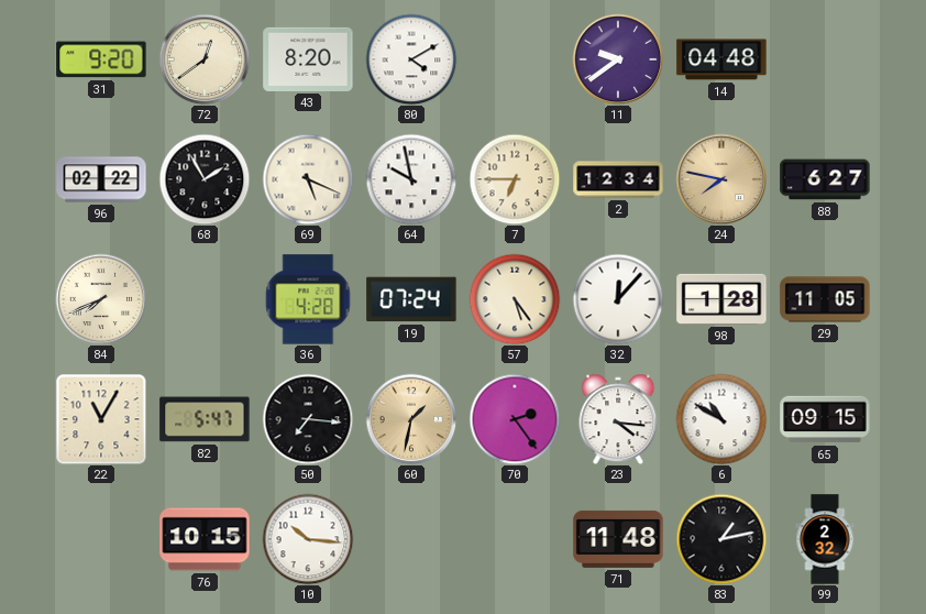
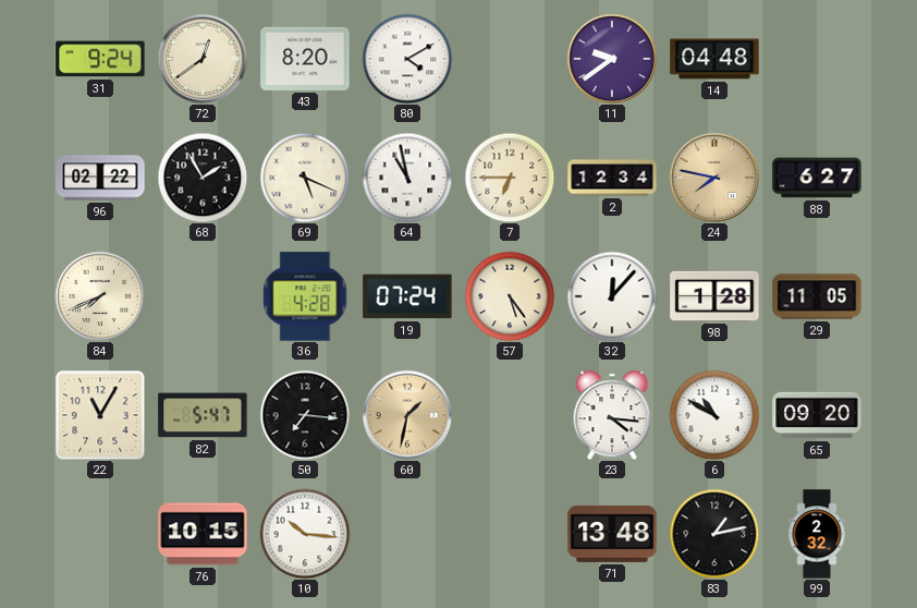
31: 9:20 -> 9:24 (100, 59)
64: 9:58 -> 10:58 (407, 178)
70: 2:24 -> none (515, 419)
65: 09:15 -> 09:20 (817, 415)
71: 11:48 -> 13:48 (612, 534)
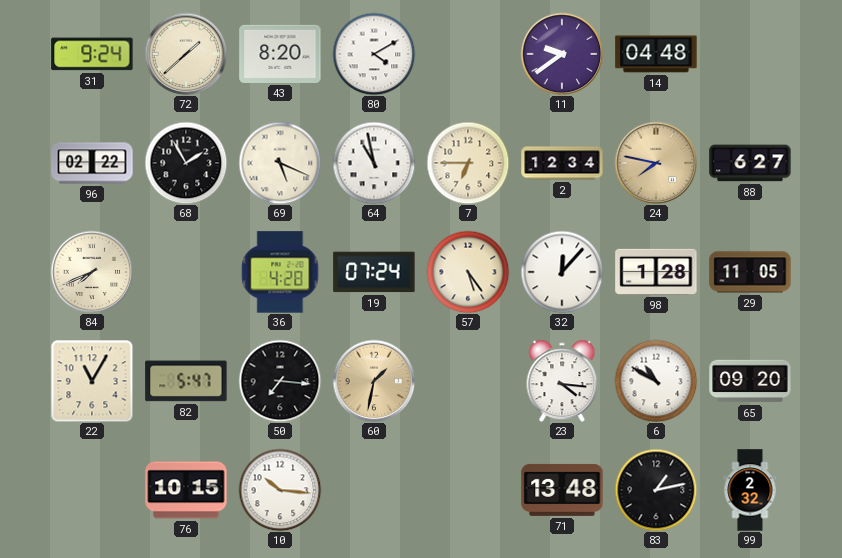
72: 12:39 -> 1:38 (186, 54)
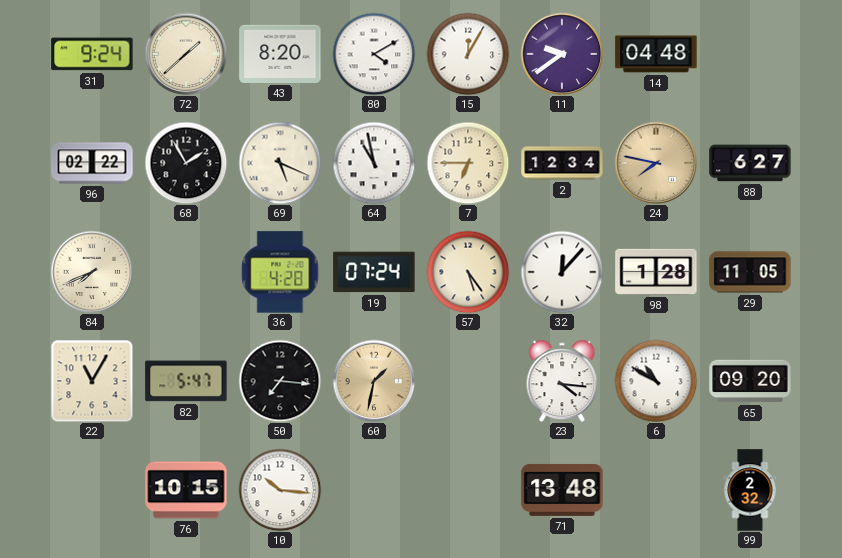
15: none -> 12:05 (468, 54)
83: 1:13 -> none (656, 490)
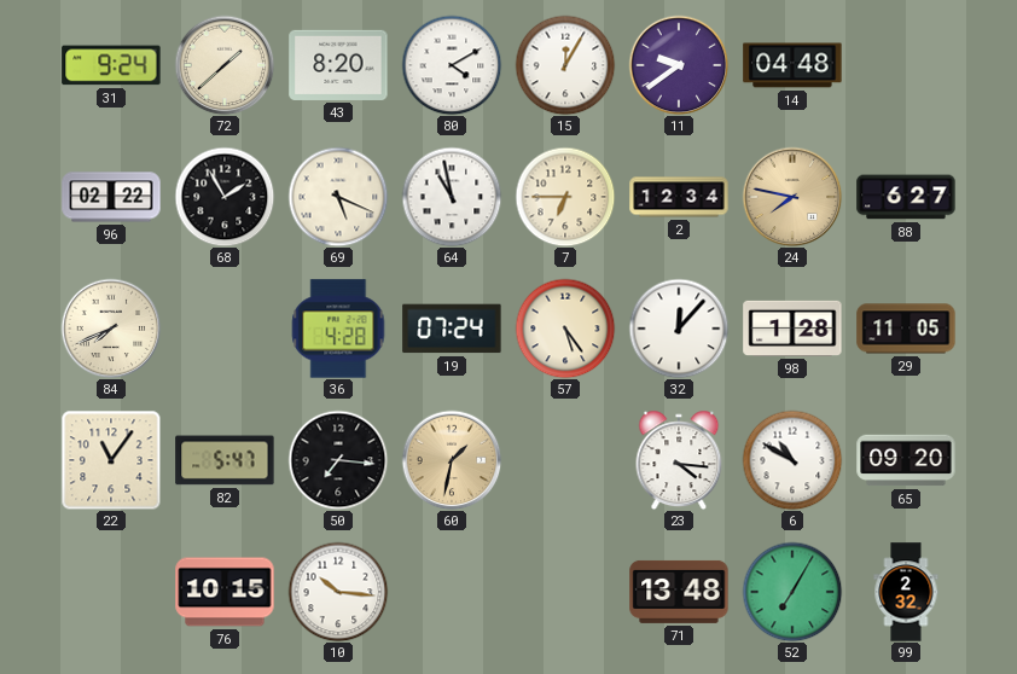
22: 11:05 -> 11:06 (111, 460)
52: none -> 7:05 (792, 592)
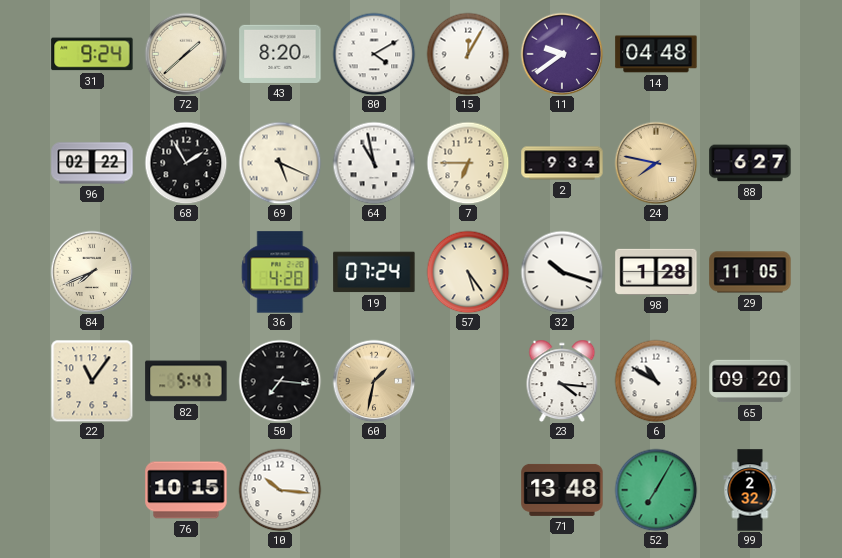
2: 12:34 -> 9:34 (562, 163)
32: 12:07 -> 10:18 (562, 272)
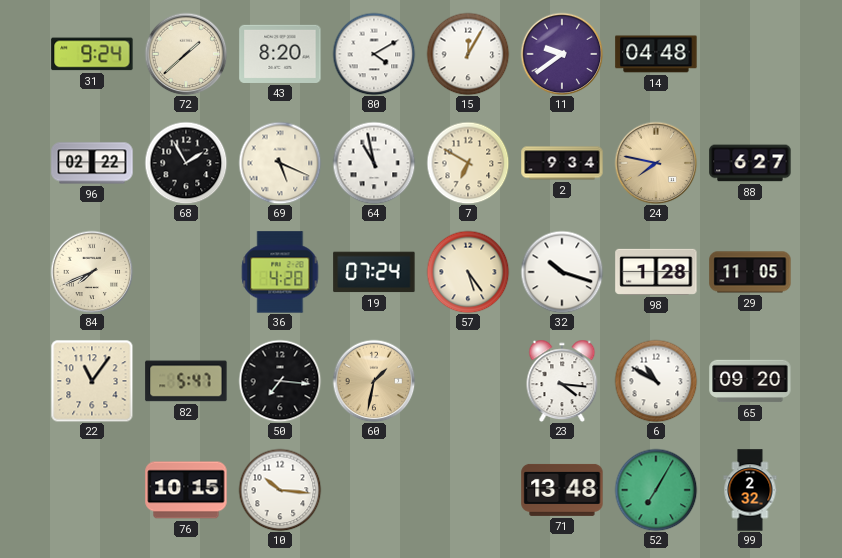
7: 6:45 -> 6:50 (468, 163)
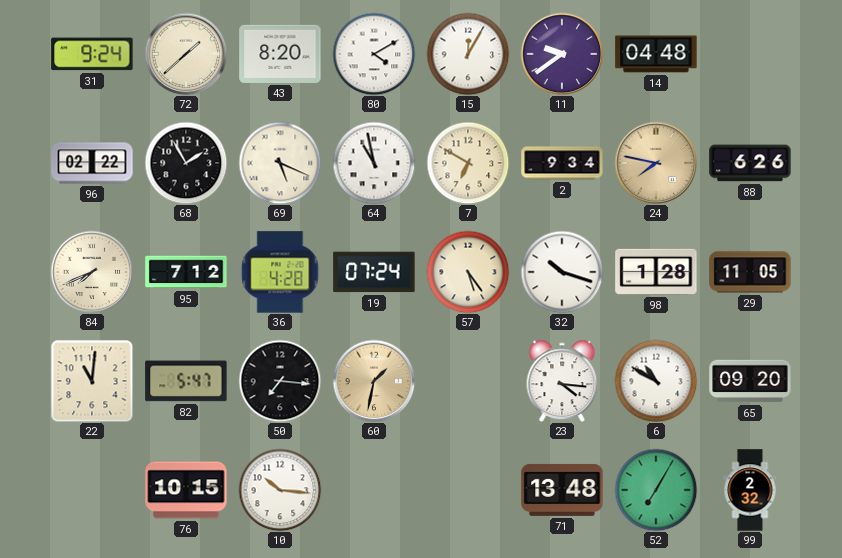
88: 6:27 -> 6:26 (750, 163)
95: none -> 7:12 (186, 272)
22: 11:06 -> 11:01 (92, 381)
